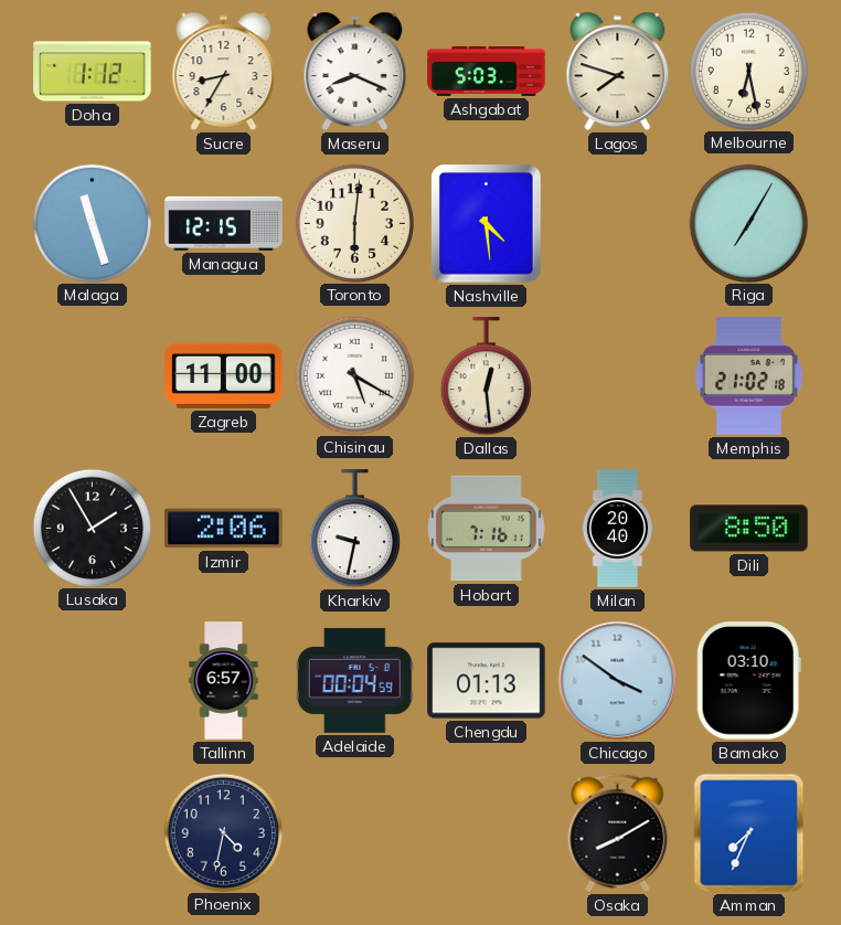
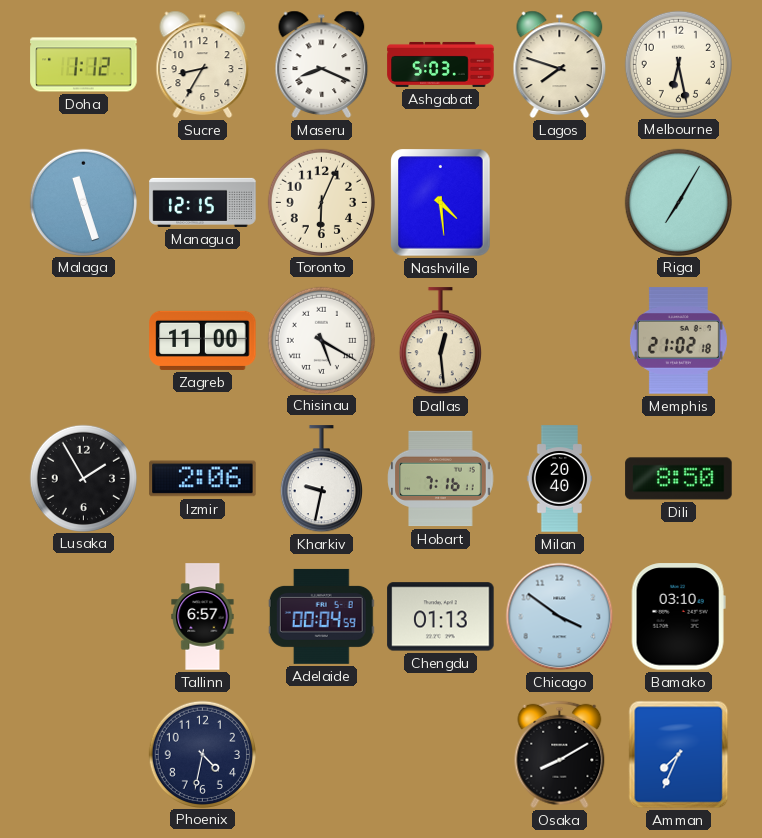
Toronto: 6:01 -> 6:04 (321, 202)
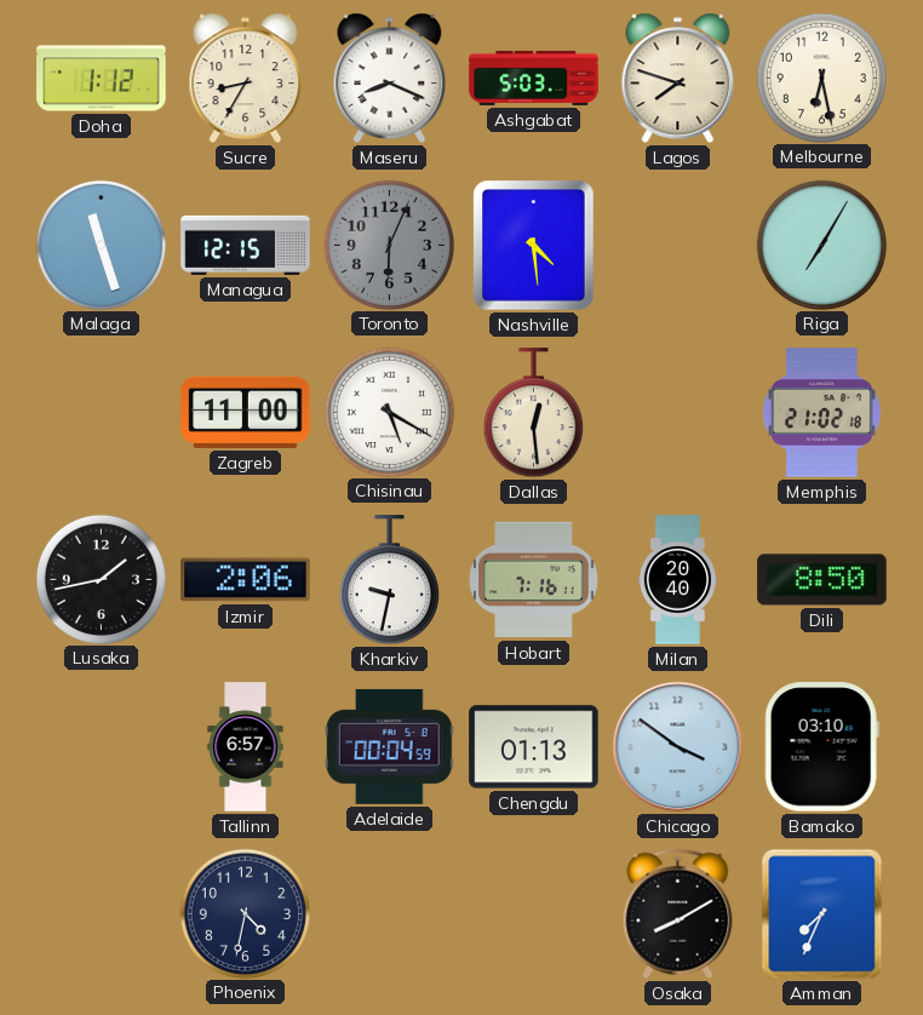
Toronto dial: cream -> grey (389, 245)
Lusaka: 1:55 -> 1:43 (101, 579)
